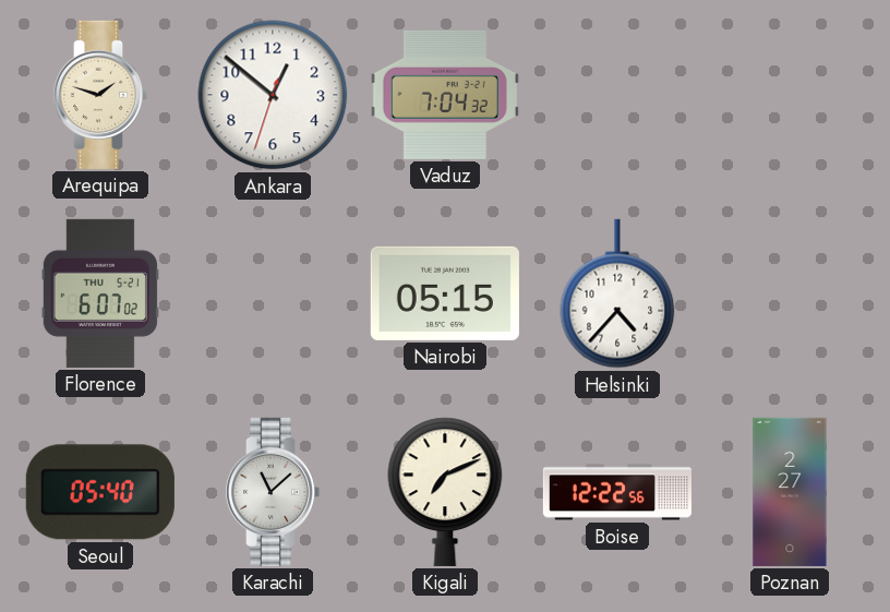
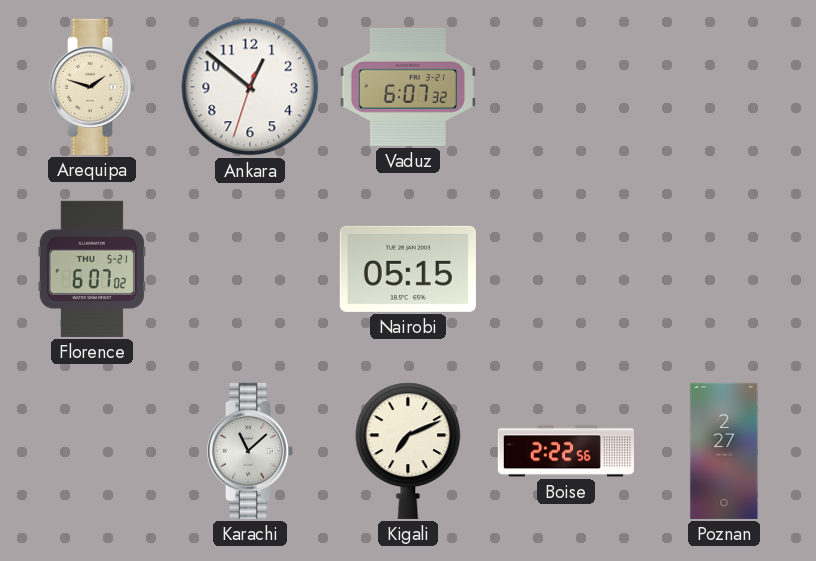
Vaduz: 7:04 -> 6:07 (408, 87)
Helsinki: 4:37 -> none (617, 293)
Seoul: 05:40 -> none (100, 492)
Boise: 12:22 -> 2:22 (566, 451)
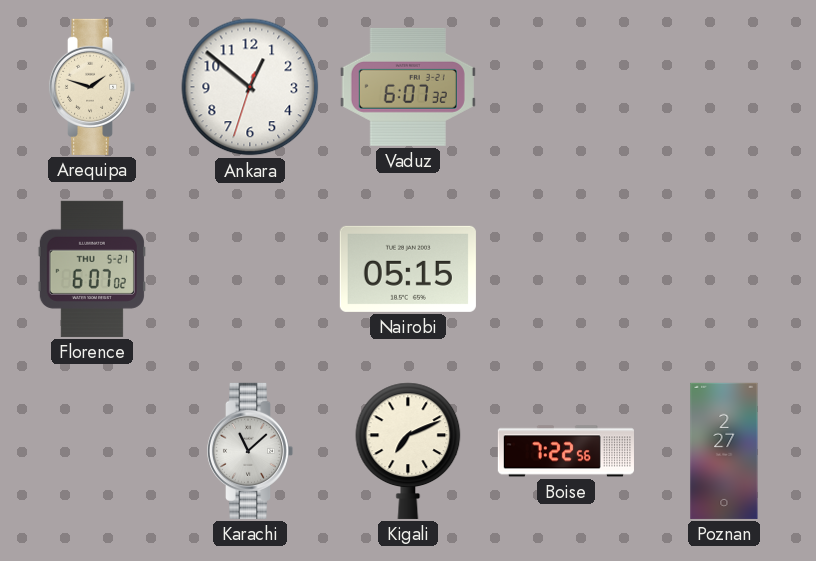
Boise: 2:22 -> 7:22 (566, 451)
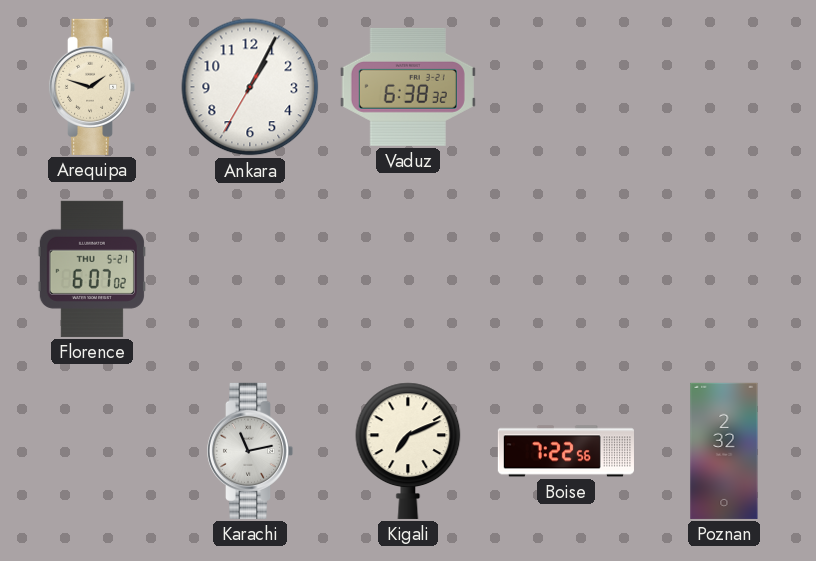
Ankara: 12:51 -> 1:04 (250, 87)
Vaduz: 6:07 -> 6:38 (408, 87)
Nairobi: 05:15 -> none (408, 269)
Karachi: 11:08 -> 11:13 (250, 451)
Poznan: 2:27 -> 2:32 (724, 451)
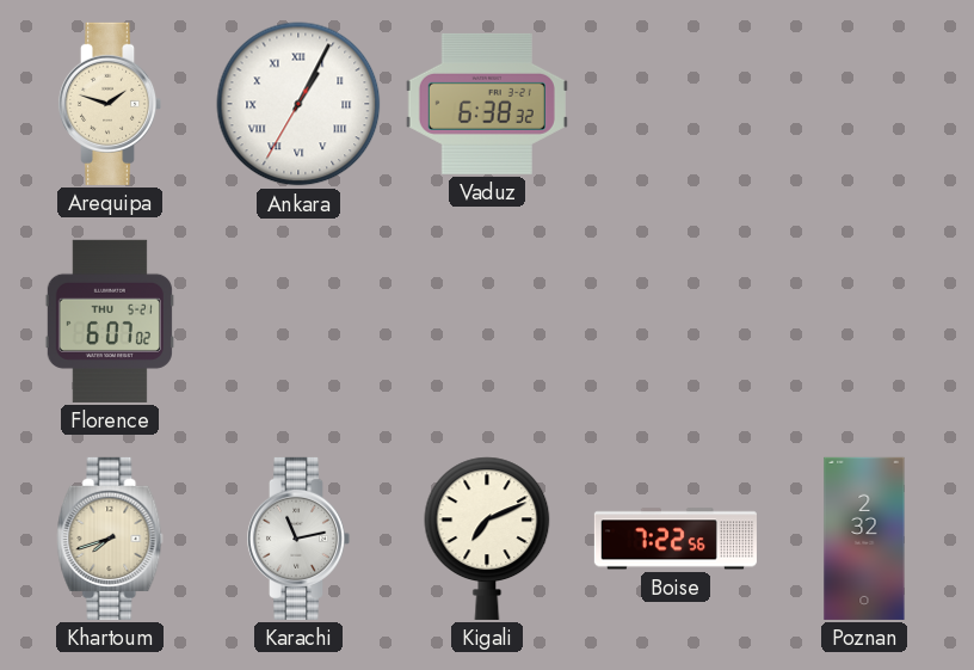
Ankara numerals: Arabic -> Roman (298, 104)
Khartoum: none -> 7:42 (110, 539)
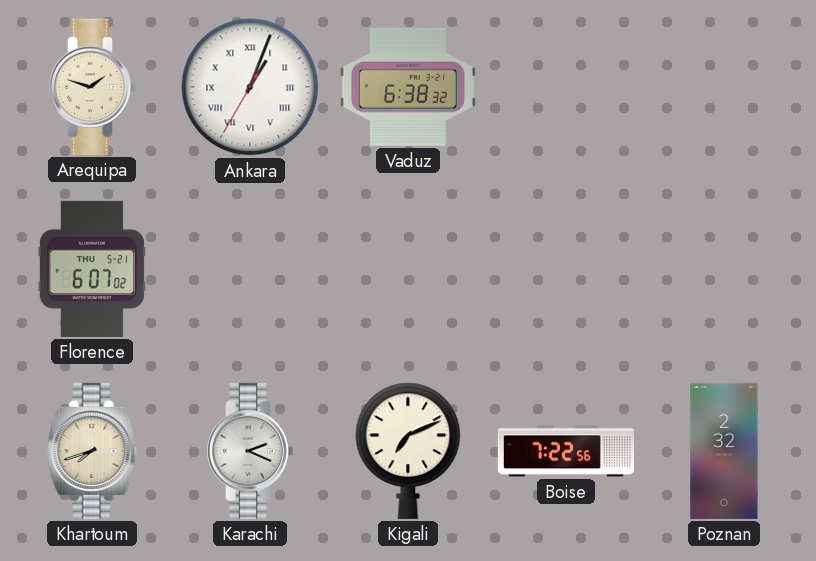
Ankara: 1:04 -> 1:03 (250, 87)
Karachi: 11:13 -> 2:19 (250, 451)
